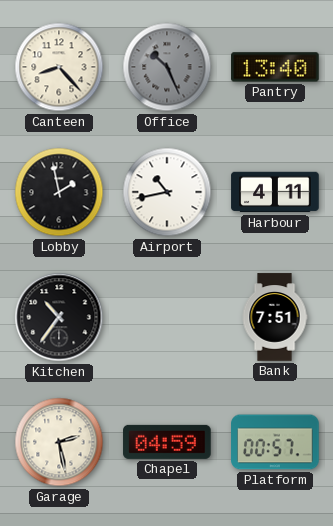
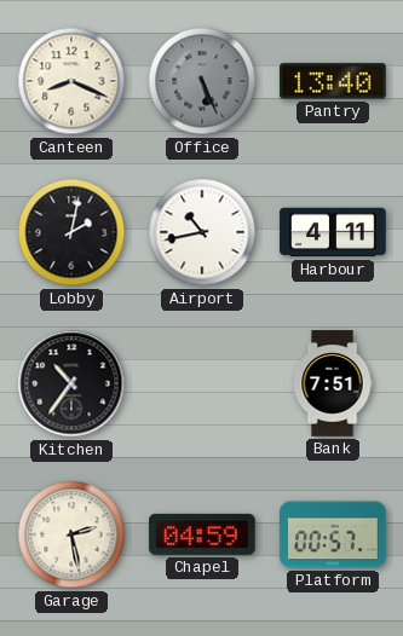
Canteen: 8:23 -> 8:19 (71, 81)
Office: 10:26 -> 5:26 (202, 81)
Lobby: 1:58 -> 2:02 (71, 232)
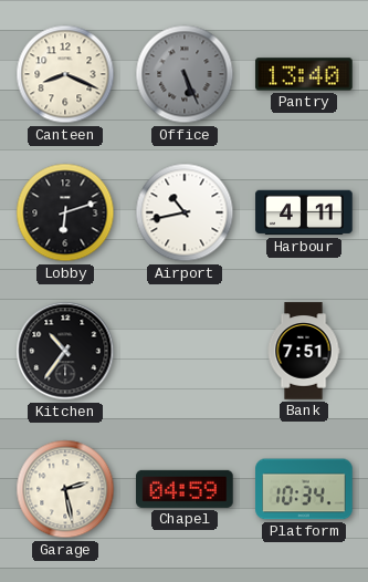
Lobby: 2:02 -> 6:12 (65, 212)
Platform: 00:57 -> 10:34 (304, 489)
